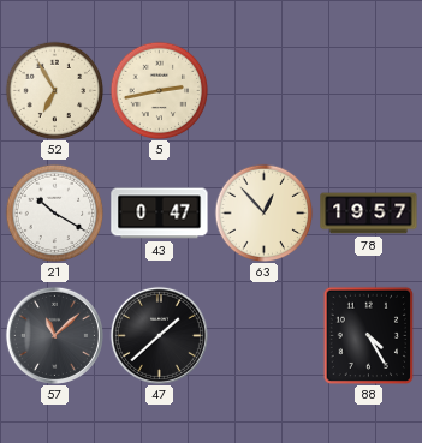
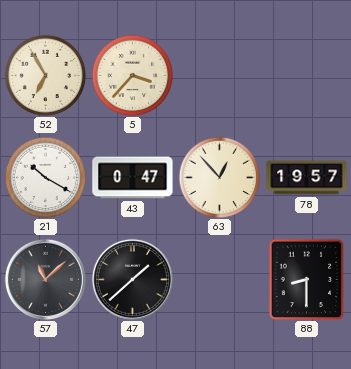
5: 2:43 -> 3:37 (132, 75)
88: 4:25 -> 8:30 (307, 279)
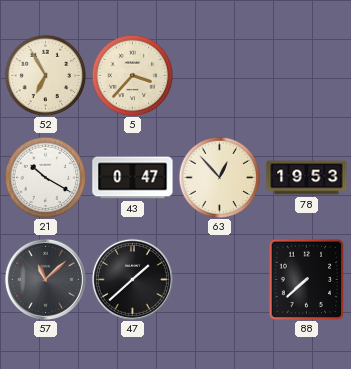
78: 19:57 -> 19:53 (307, 178)
88: 8:30 -> 7:38 (307, 279)
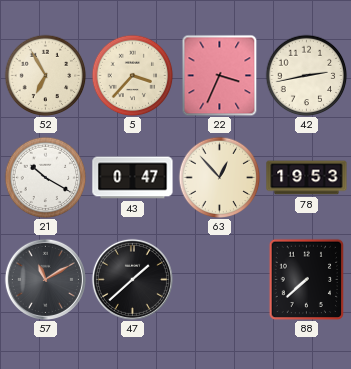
22: none -> 3:34 (220, 75)
42: none -> 2:43 (306, 75)
57: 11:08 -> 11:10 (45, 279)
